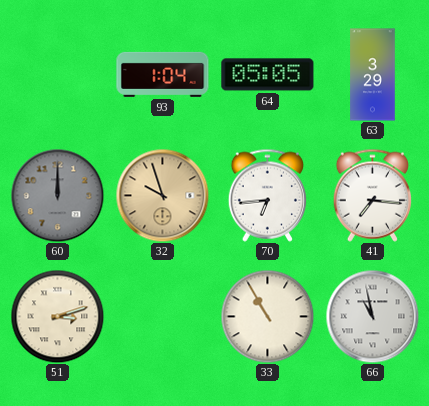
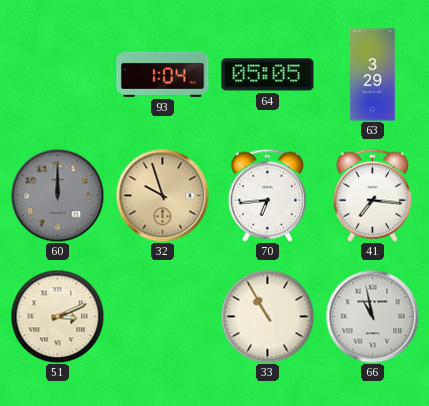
51: 3:12 -> 3:11 (57, 316)
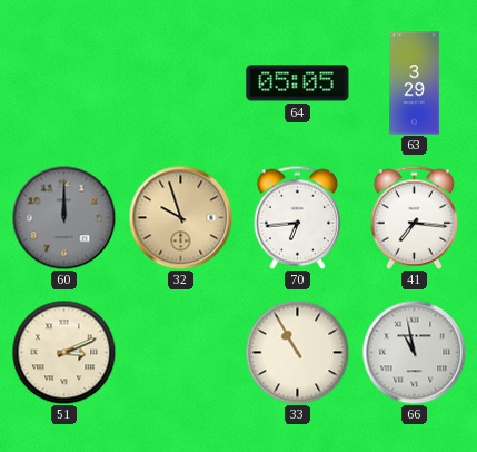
93: 1:04 -> none (163, 74)
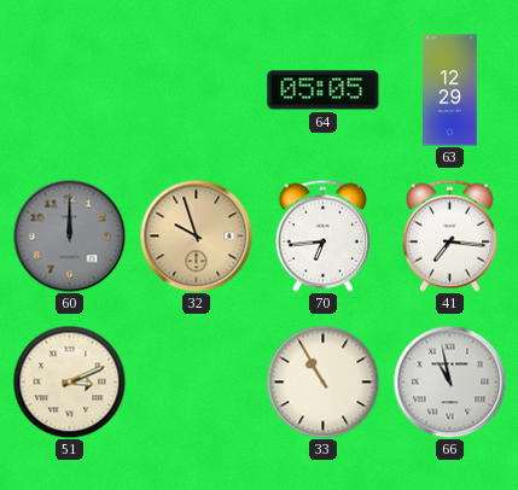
63: 3:29 -> 12:29 (450, 91)
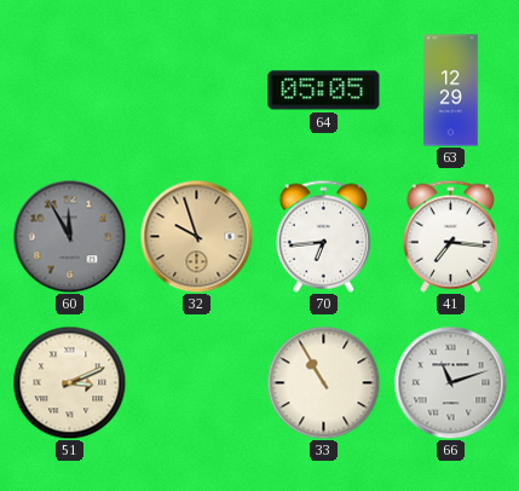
60: 12:00 -> 11:55 (69, 236)
66: 10:58 -> 11:12 (450, 382)
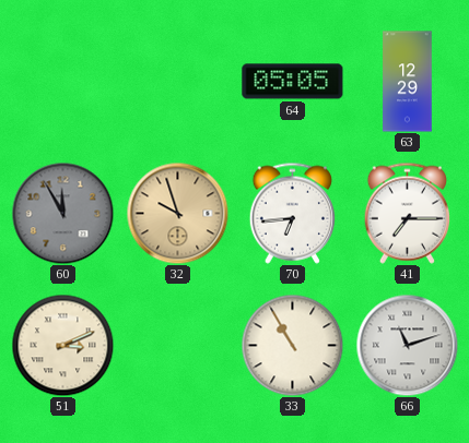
41: 7:16 -> 7:15 (407, 213)
